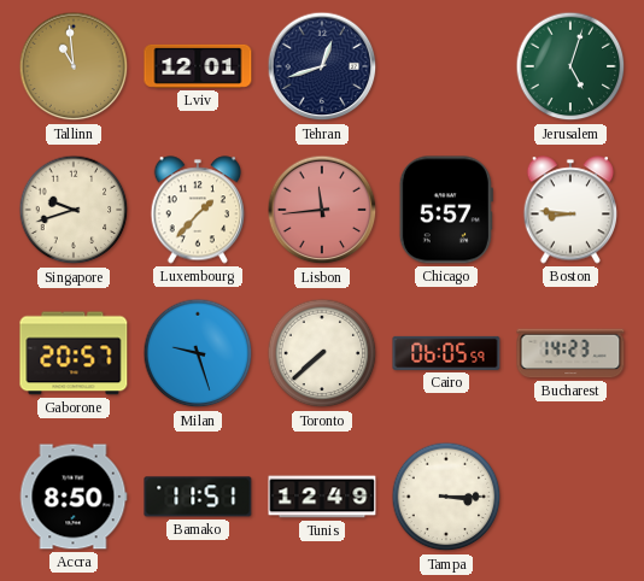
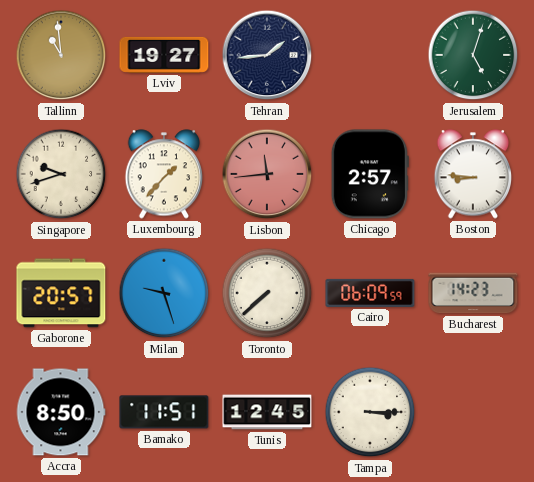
Lviv: 12:01 -> 19:27 (164, 55)
Tehran: 12:42 -> 1:44 (267, 55)
Chicago: 5:57 -> 2:57 (370, 174)
Cairo: 06:05 -> 06:09 (370, 293)
Tunis: 12:49 -> 12:45 (267, 412)
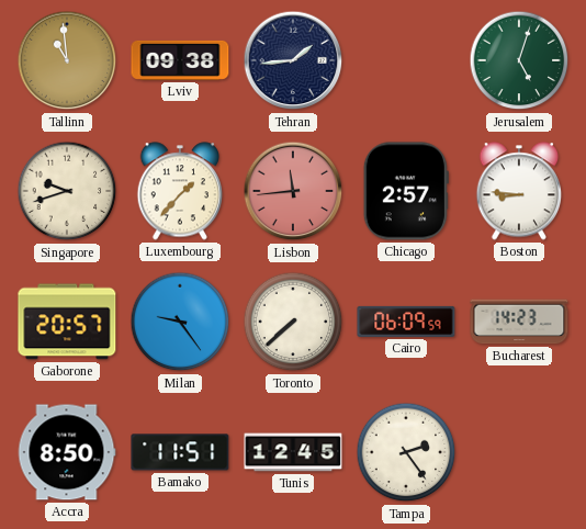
Lviv: 19:27 -> 09:38 (180, 60)
Milan: 9:27 -> 9:24 (180, 322)
Tampa: 3:15 -> 2:24 (406, 452)
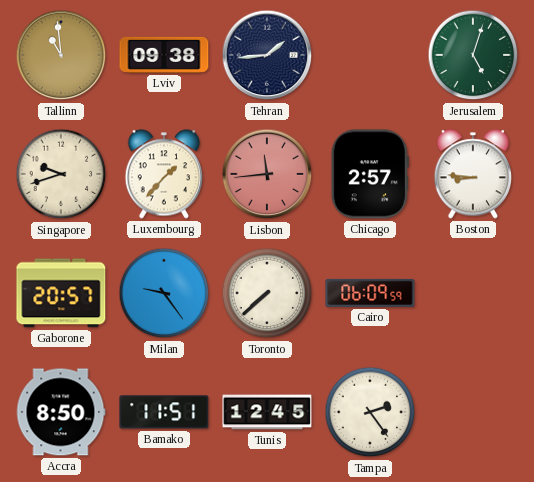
Bucharest: 14:23 -> none (519, 322)
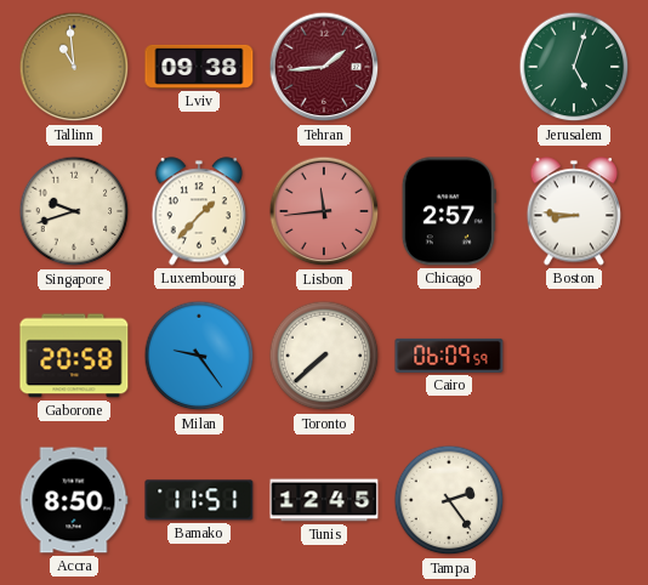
Tehran dial: navy -> burgundy (324, 67)
Gaborone: 20:57 -> 20:58 (74, 356)
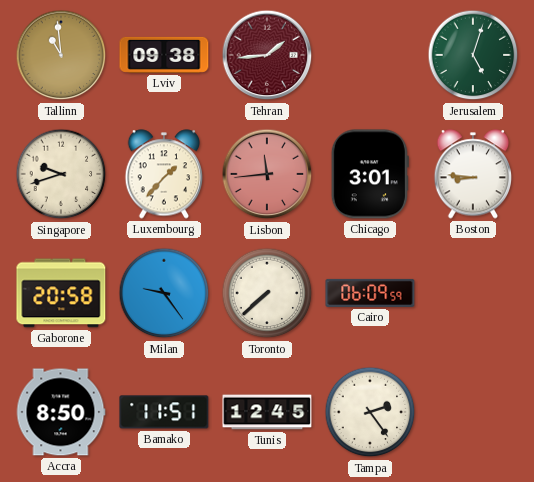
Chicago: 2:57 -> 3:01 (370, 174)
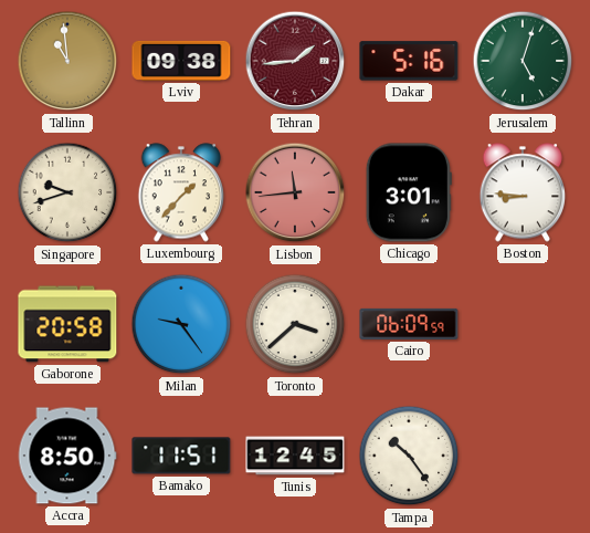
Dakar: none -> 5:16 (409, 61)
Toronto: 7:38 -> 3:38 (295, 324)
Tampa: 2:24 -> 10:24 (409, 456)
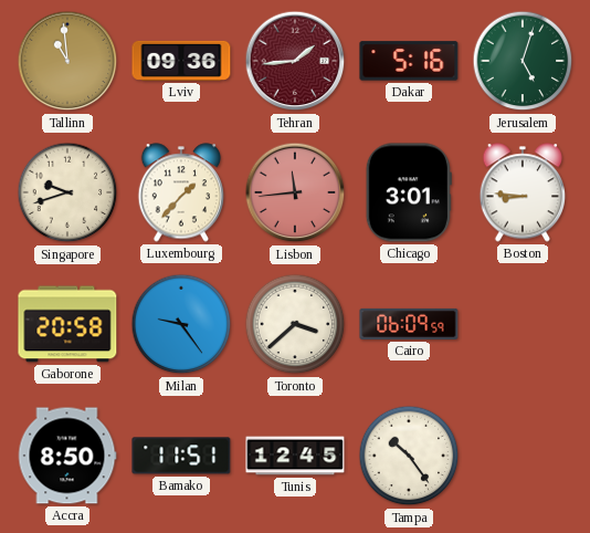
Lviv: 09:38 -> 09:36 (181, 61)
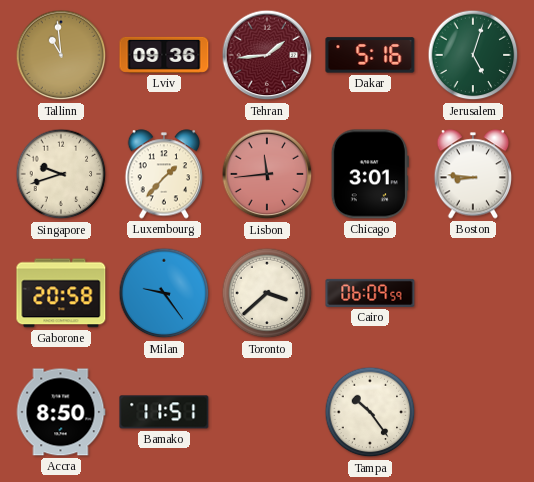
Tunis: 12:45 -> none (295, 456)
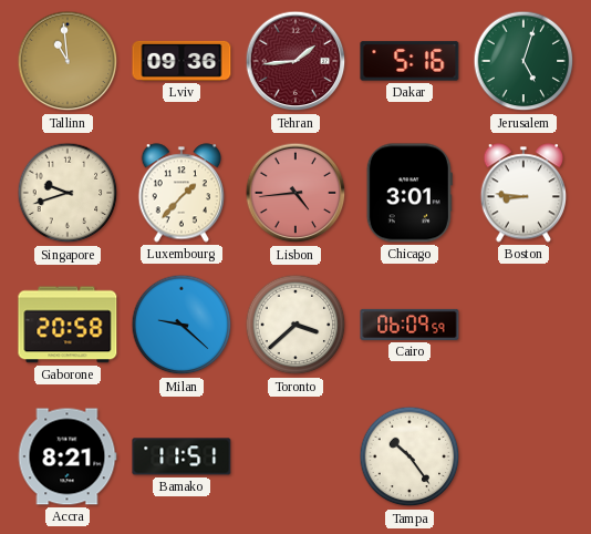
Lisbon: 11:44 -> 4:44 (295, 193)
Milan: 9:24 -> 9:22 (182, 325)
Accra: 8:50 -> 8:21 (68, 456)
